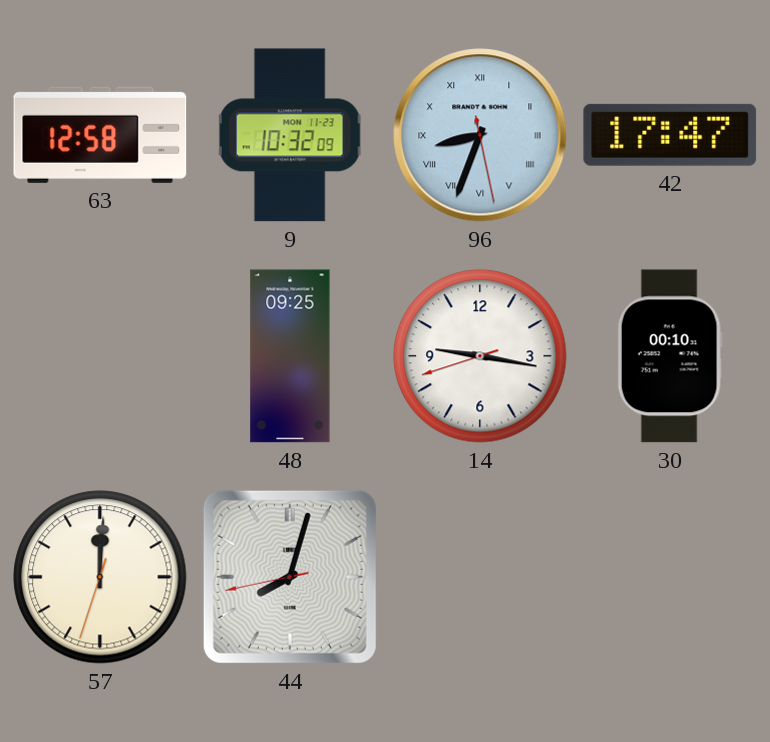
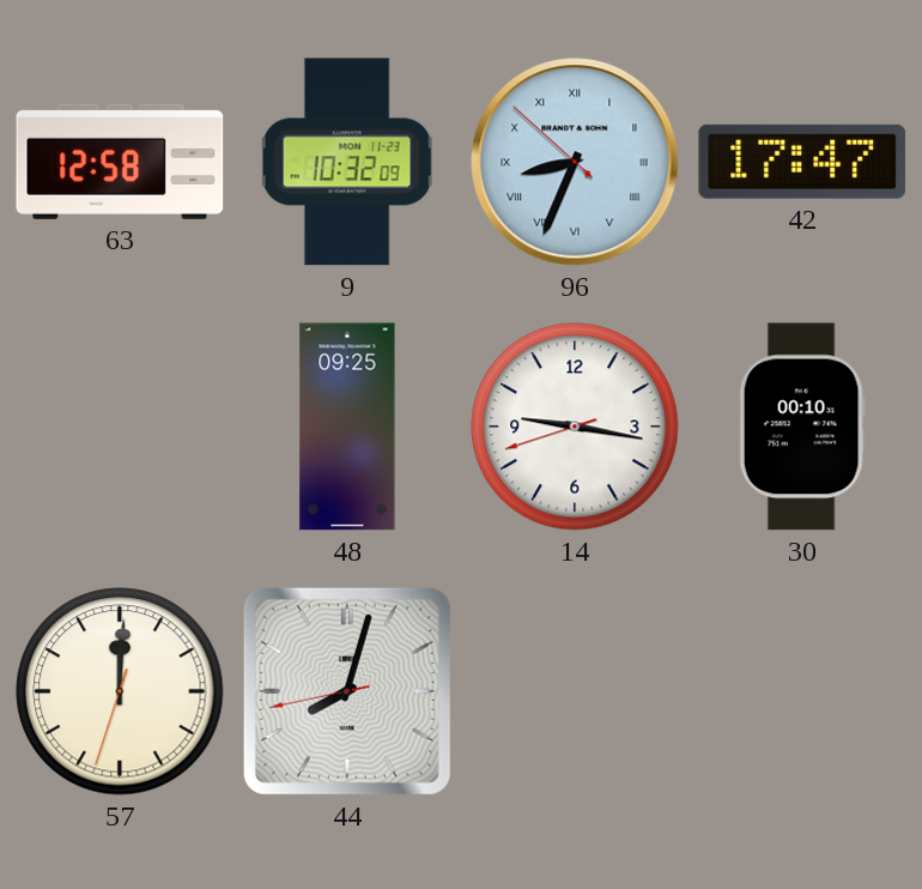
96: 8:33:28 -> 8:33:52 (575, 162)
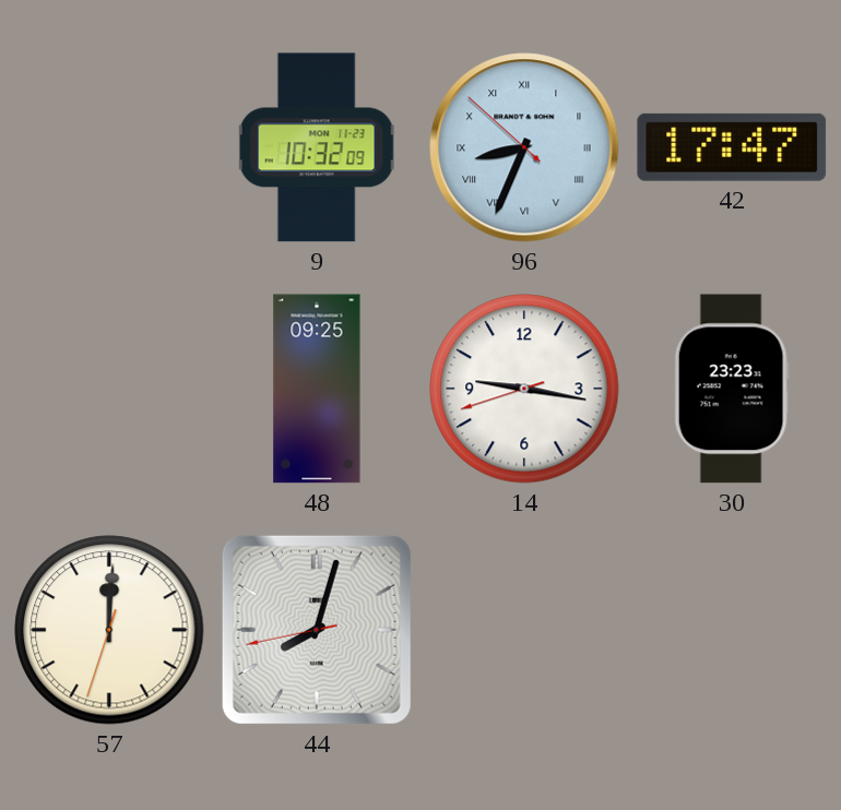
63: 12:58 -> none (120, 162)
30: 00:10 -> 23:23 (732, 389)
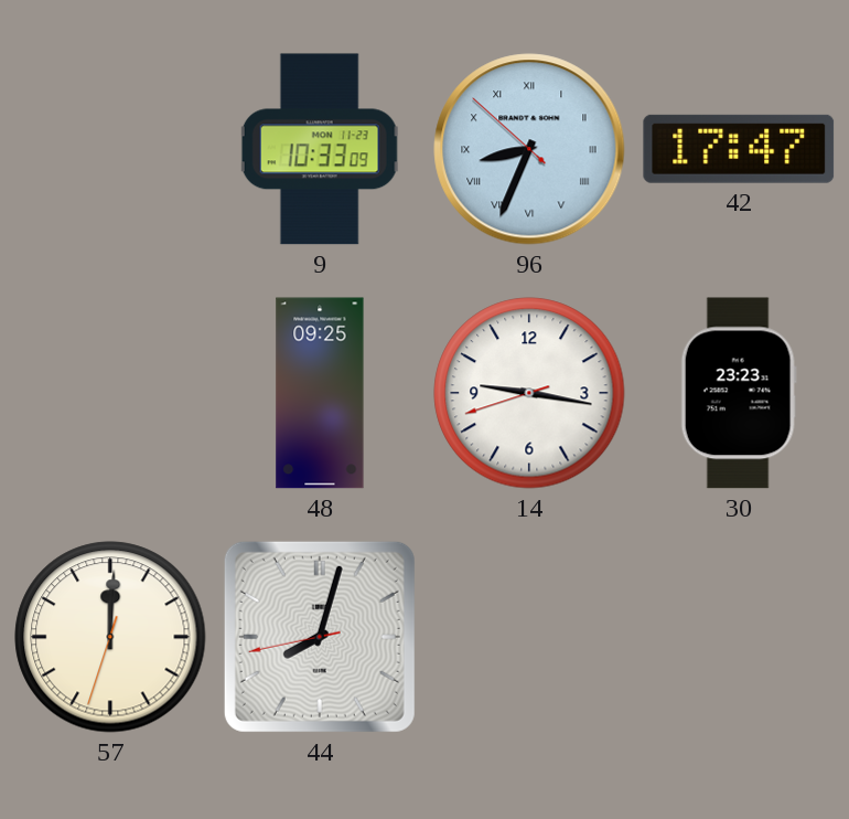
9: 10:32 -> 10:33 (320, 149)
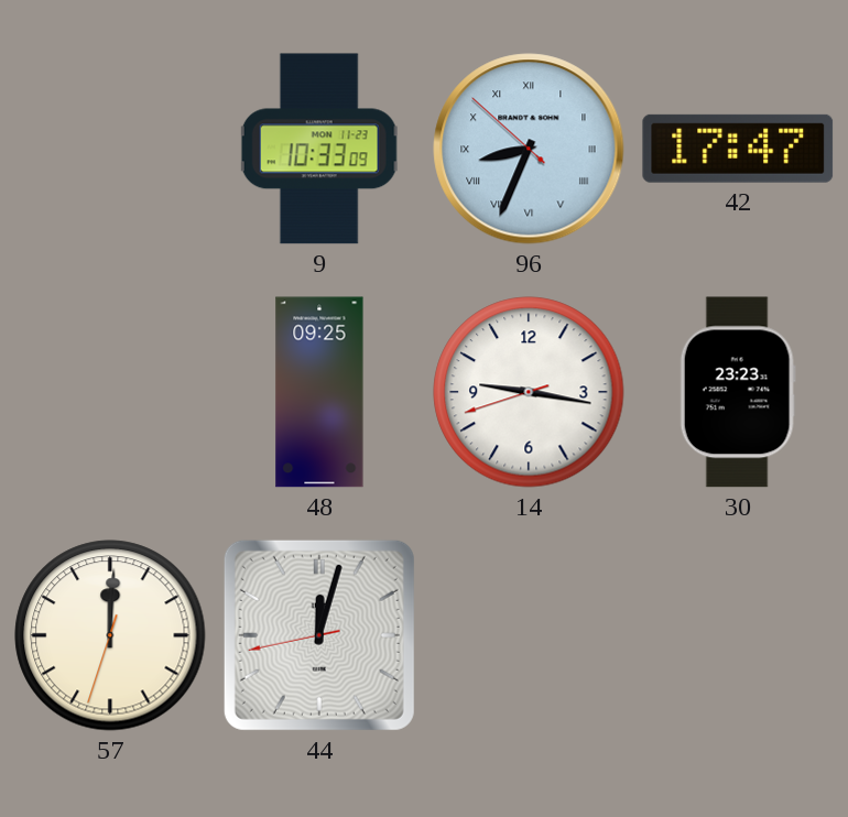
44: 8:02 -> 12:02 (319, 635)
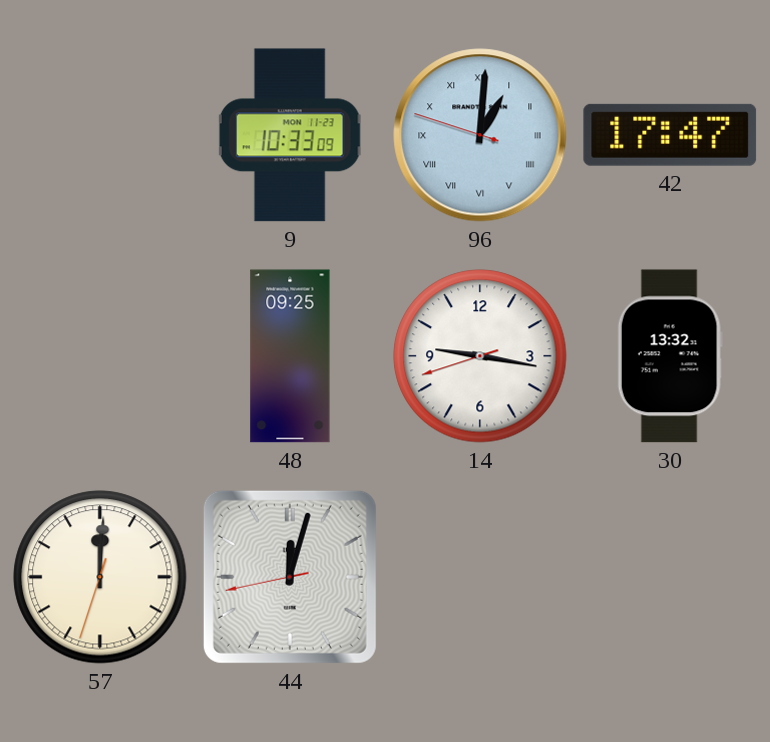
96: 8:33 -> 1:00 (480, 135)
30: 23:23 -> 13:32 (670, 356)
